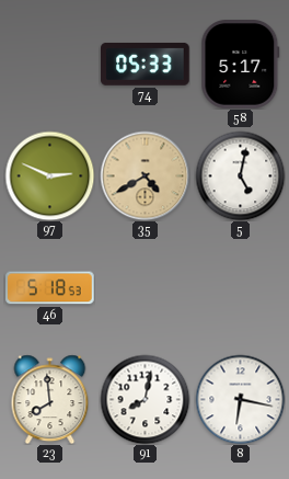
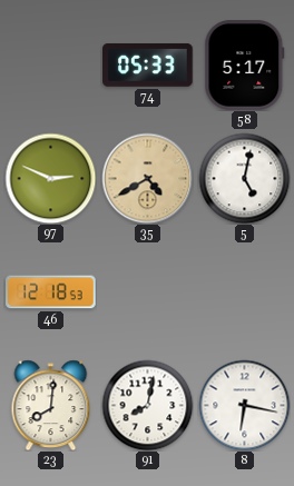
46: 5:18 -> 12:18 (51, 292)
23: 7:59 -> 8:01 (51, 405)
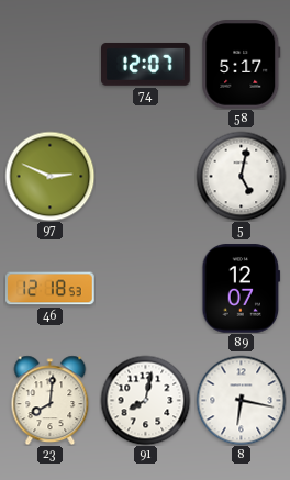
74: 05:33 -> 12:07 (146, 64)
35: 4:40 -> none (147, 178)
89: none -> 12:07 (242, 289)
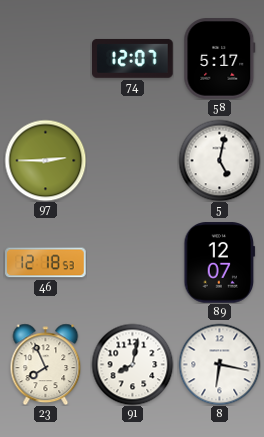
97: 2:49 -> 2:45 (45, 160)
23: 8:01 -> 7:56 (46, 364)
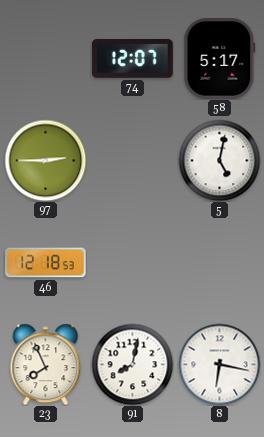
89: 12:07 -> none (220, 263)
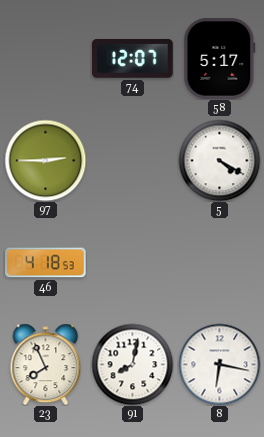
5: 5:02 -> 4:20 (219, 160)
46: 12:18 -> 4:18 (46, 263)
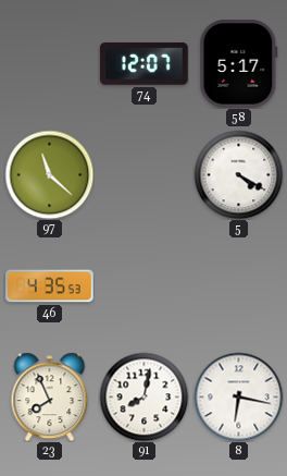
97: 2:45 -> 11:22 (49, 174)
46: 4:18 -> 4:35 (50, 286)
